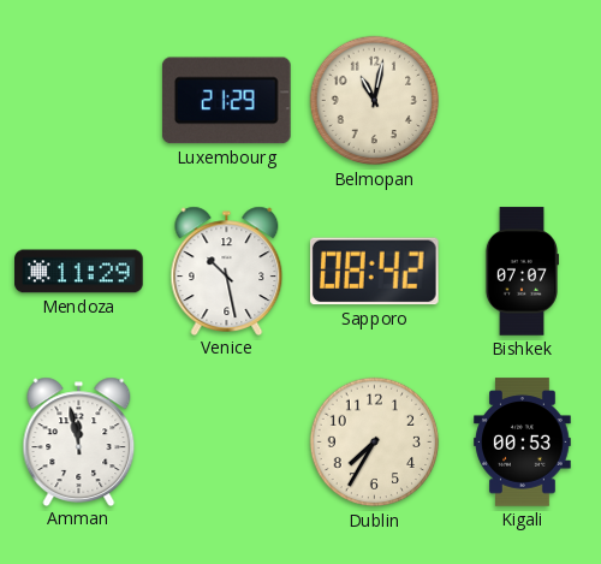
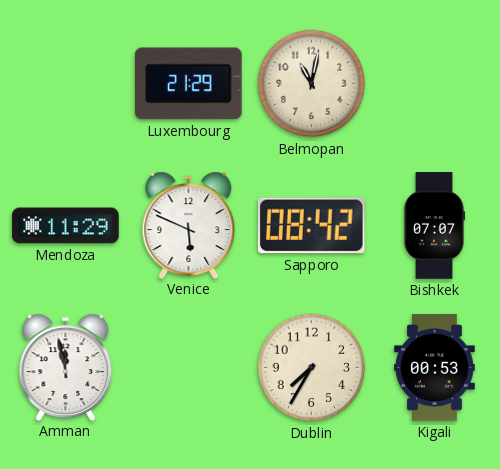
Venice: 10:28 -> 5:49 (189, 225)
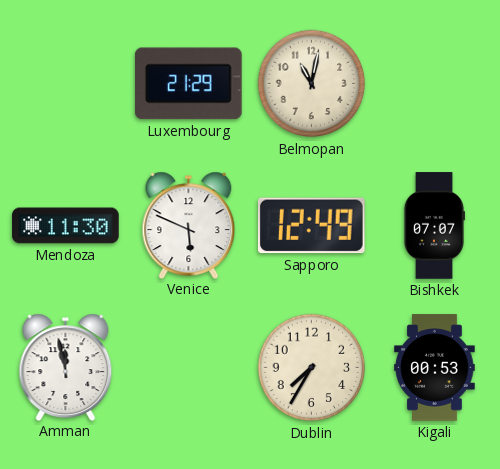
Mendoza: 11:29 -> 11:30 (66, 226)
Sapporo: 08:42 -> 12:49 (312, 226)
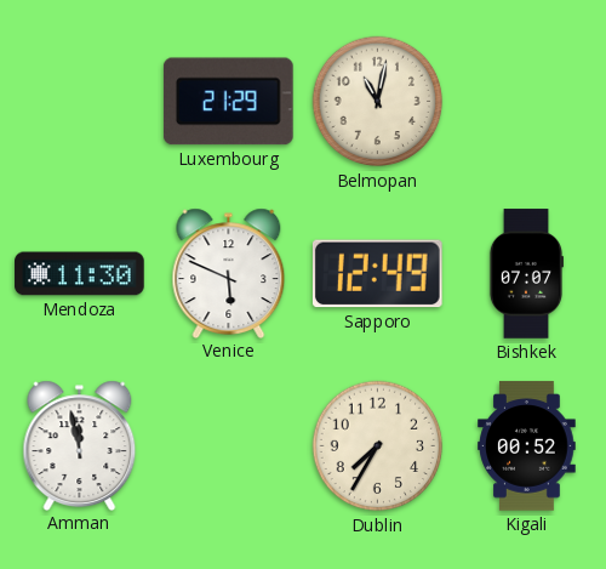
Kigali: 00:53 -> 00:52 (527, 446)
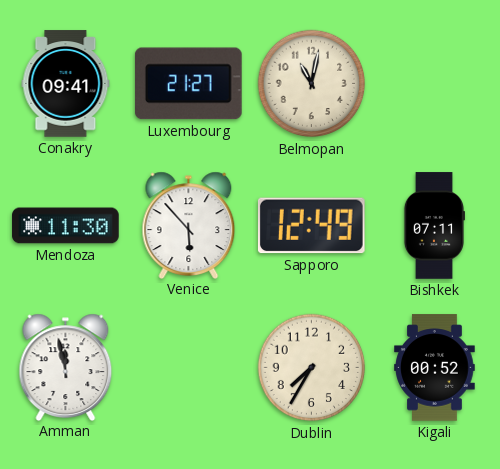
Conakry: none -> 09:41 (66, 84)
Luxembourg: 21:29 -> 21:27 (188, 84)
Venice: 5:49 -> 5:53 (189, 225)
Bishkek: 07:07 -> 07:11 (433, 226)
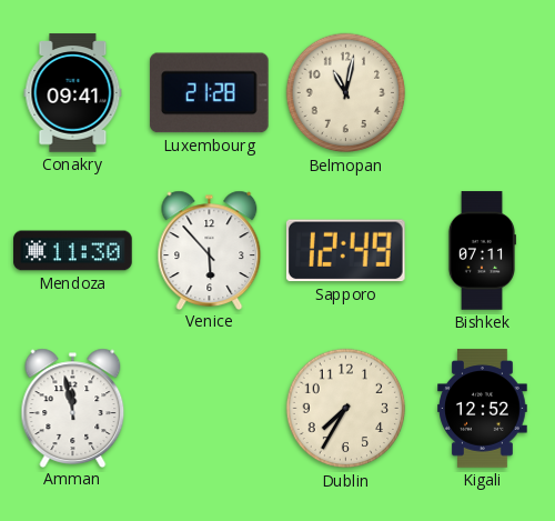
Luxembourg: 21:27 -> 21:28 (209, 93)
Kigali: 00:52 -> 12:52 (483, 409)
